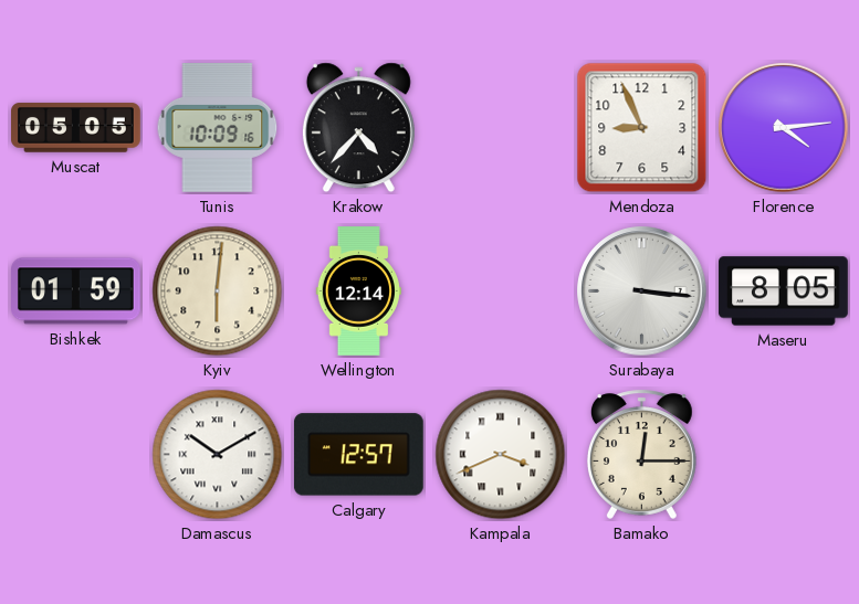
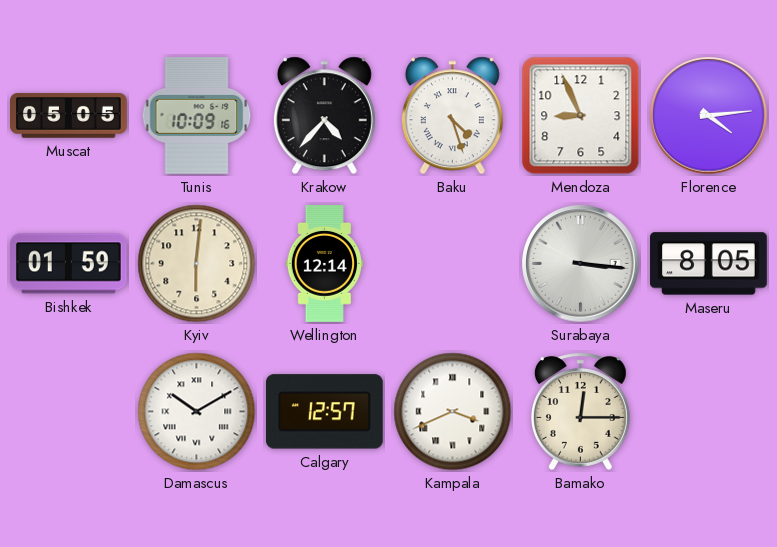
Baku: none -> 4:27 (452, 116)
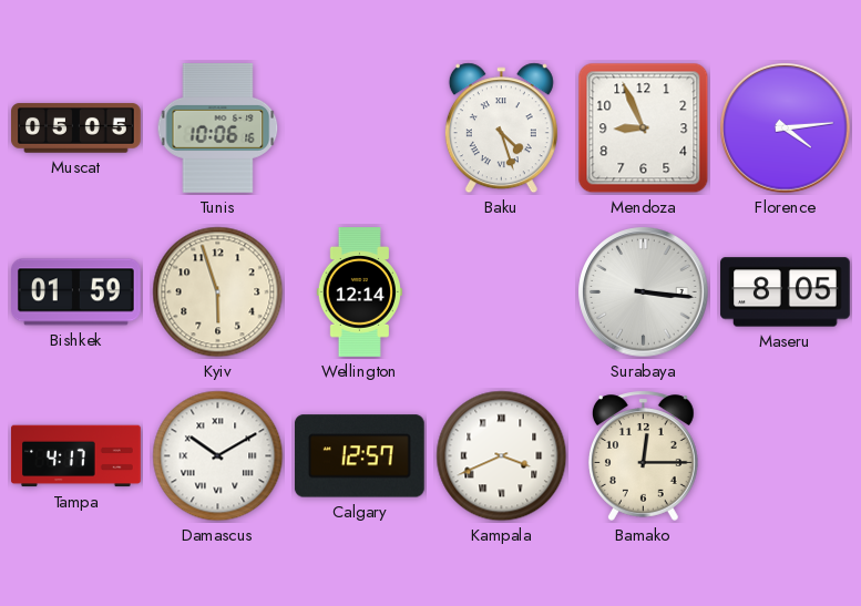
Tunis: 10:09 -> 10:06 (218, 129)
Krakow: 4:37 -> none (324, 116)
Kyiv: 6:01 -> 5:57 (218, 292)
Tampa: none -> 4:17 (76, 456)
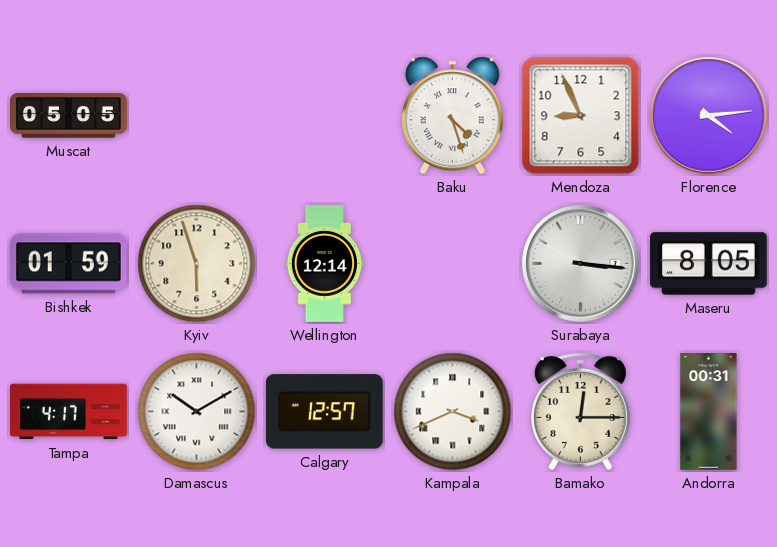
Tunis: 10:06 -> none (218, 129)
Andorra: none -> 00:31 (709, 412)
